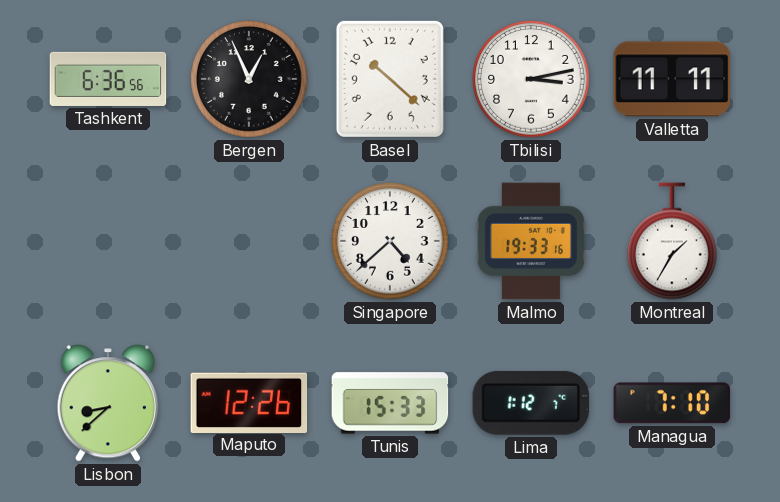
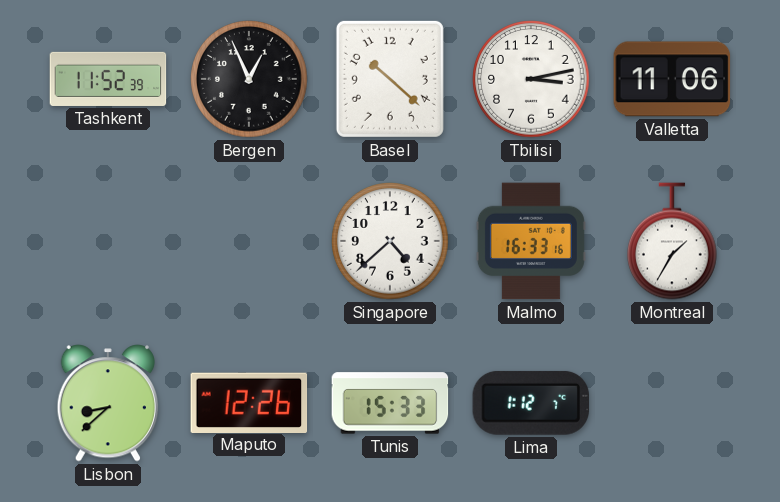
Tashkent: 6:36 -> 11:52 (108, 79)
Valletta: 11:11 -> 11:06 (672, 79)
Malmo: 19:33 -> 16:33 (531, 241)
Managua: 7:10 -> none (672, 403)
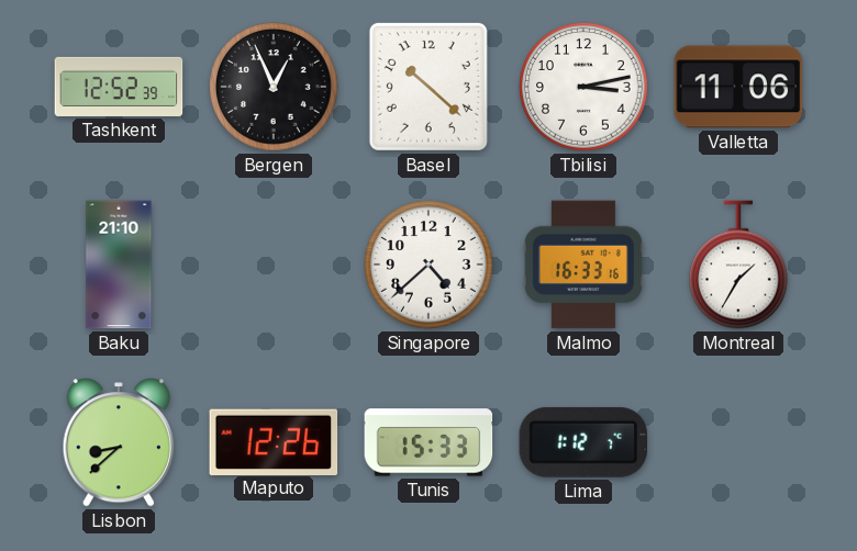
Tashkent: 11:52 -> 12:52 (119, 87)
Baku: none -> 21:10 (119, 265)
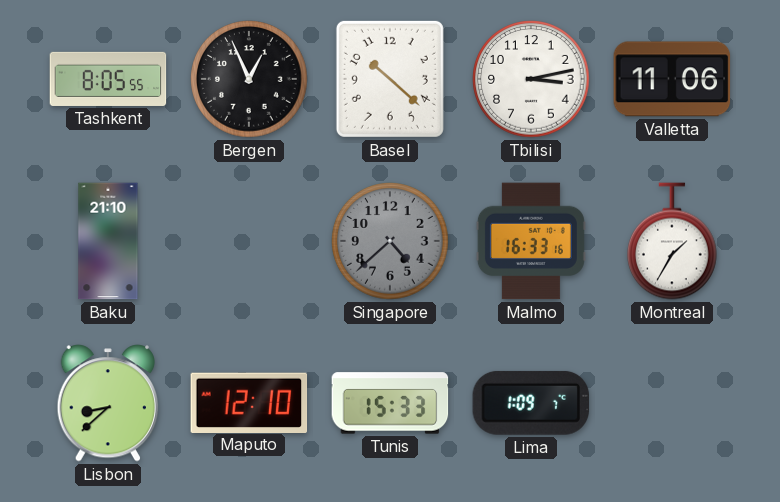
Tashkent: 12:52 -> 8:05 (108, 79)
Singapore dial: white -> grey (390, 241)
Maputo: 12:26 -> 12:10 (249, 402)
Lima: 1:12 -> 1:09 (531, 403)
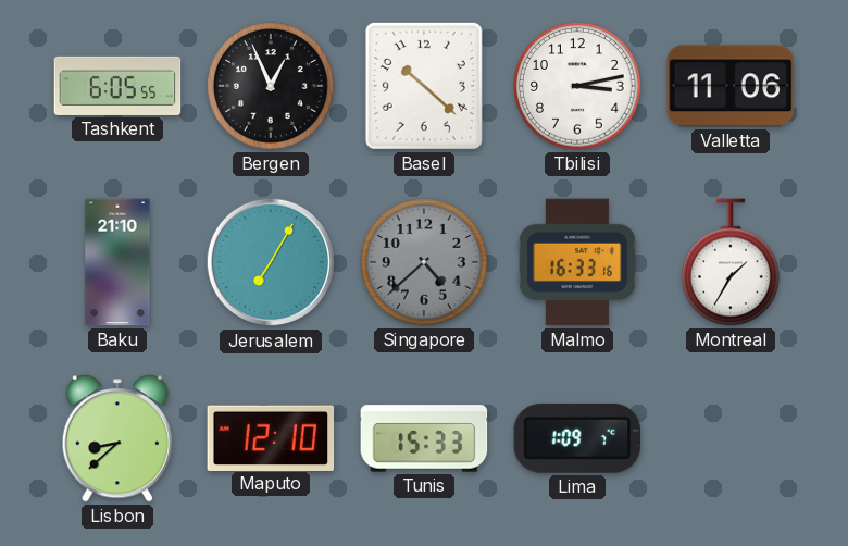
Tashkent: 8:05 -> 6:05 (117, 86)
Jerusalem: none -> 7:05 (271, 262)
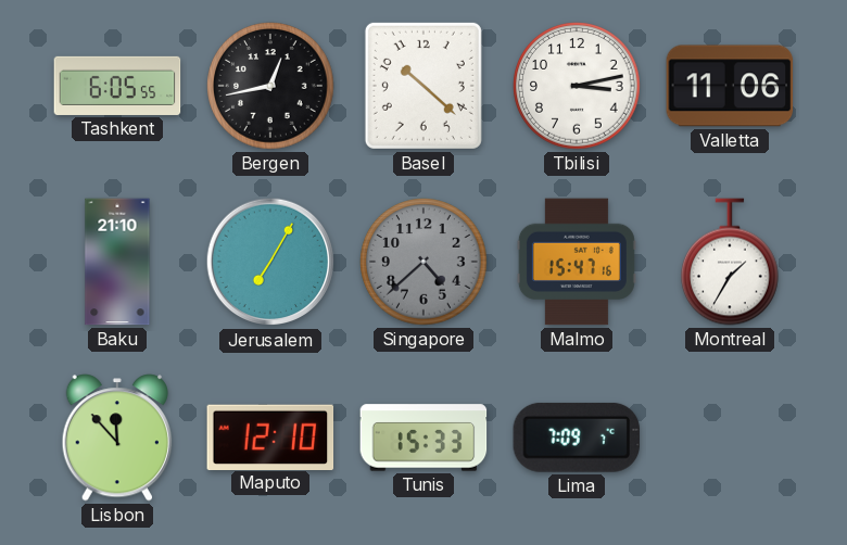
Bergen: 12:56 -> 12:43 (270, 86)
Malmo: 16:33 -> 15:47 (577, 262)
Lisbon: 8:38 -> 11:53 (116, 438)
Lima: 1:09 -> 7:09 (577, 438)
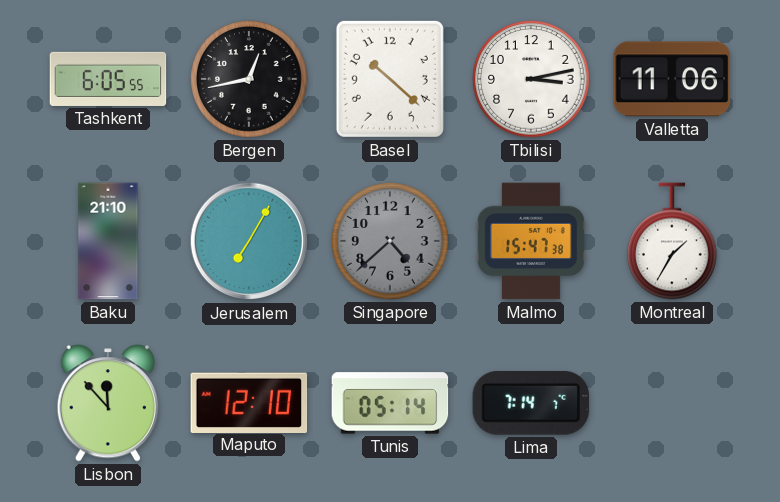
Malmo: 15:47:16 -> 15:47:38 (531, 241)
Tunis: 15:33 -> 05:14 (390, 403)
Lima: 7:09 -> 7:14 (531, 403)
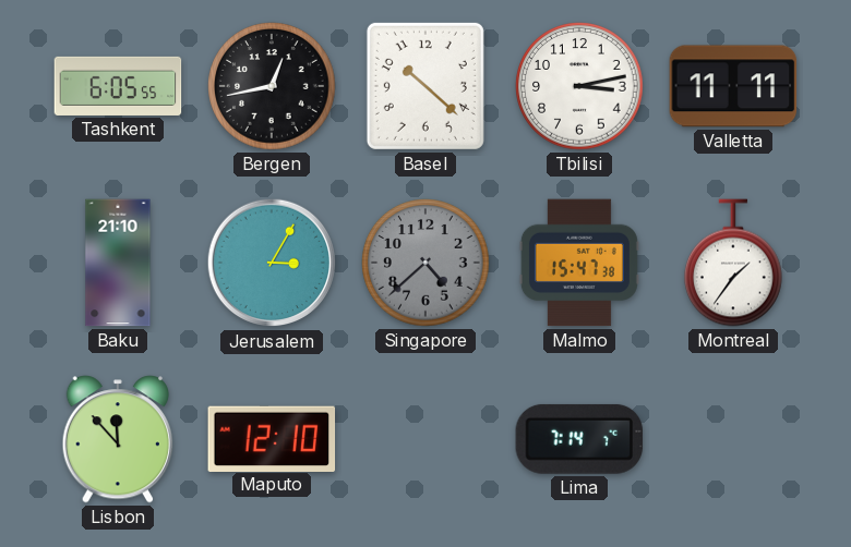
Valletta: 11:06 -> 11:11 (733, 86)
Jerusalem: 7:05 -> 3:05 (272, 263)
Montreal: 1:35 -> 1:36 (734, 263)
Tunis: 05:14 -> none (390, 403)
